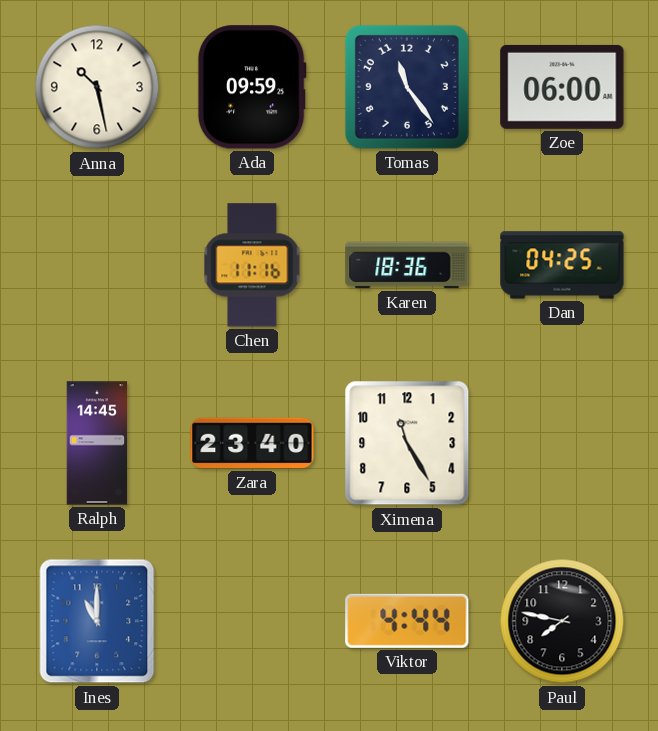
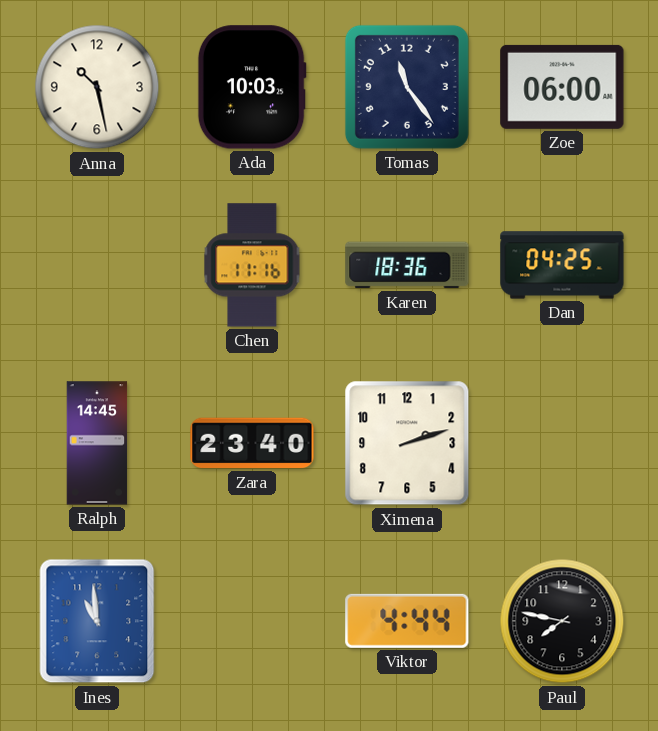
Ada: 09:59 -> 10:03 (252, 87)
Ximena: 11:25 -> 2:12 (407, 443)
Ines: 11:00 -> 10:59 (97, 621)
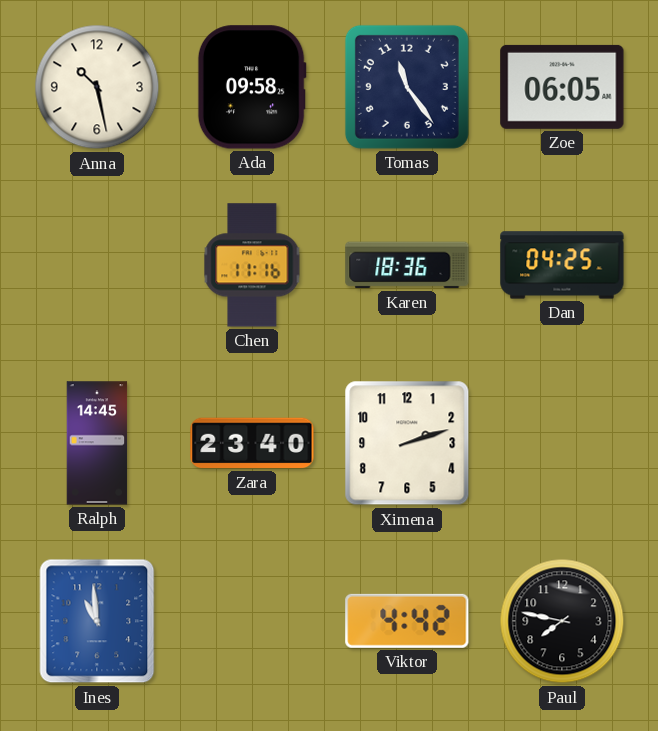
Ada: 10:03 -> 09:58 (252, 87)
Zoe: 06:00 -> 06:05 (562, 87)
Viktor: 4:44 -> 4:42 (407, 621)
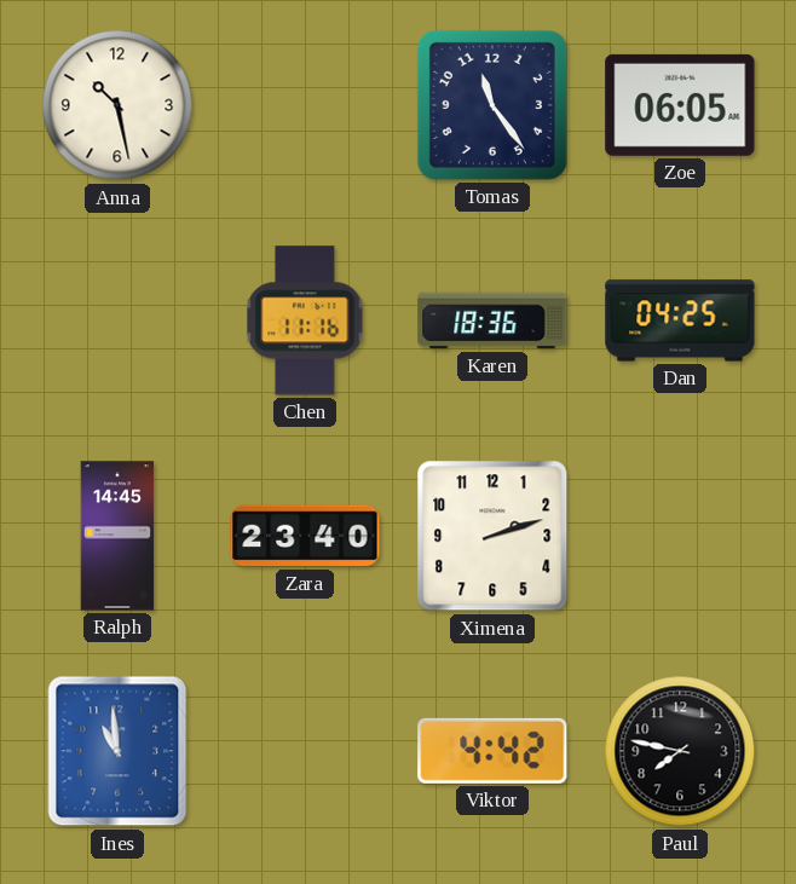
Ada: 09:58 -> none (252, 87)
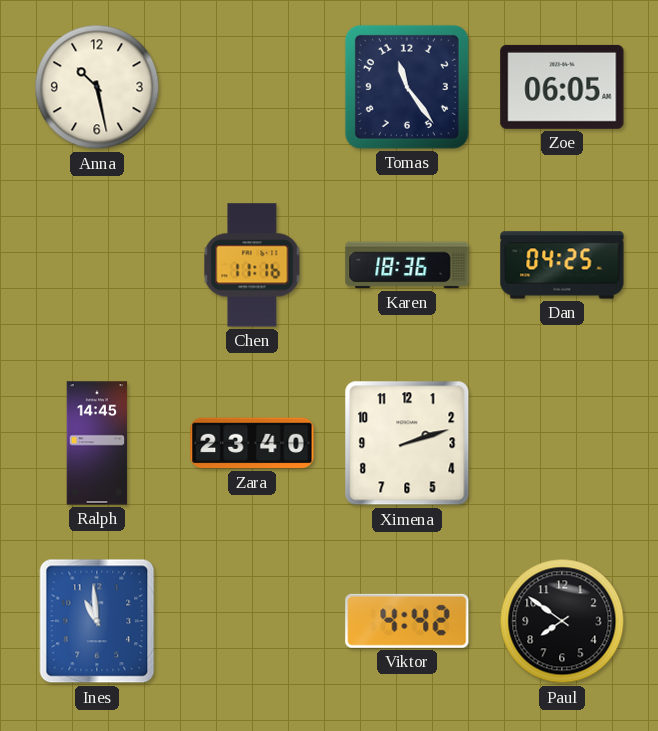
Paul: 7:47 -> 7:51 (562, 621)
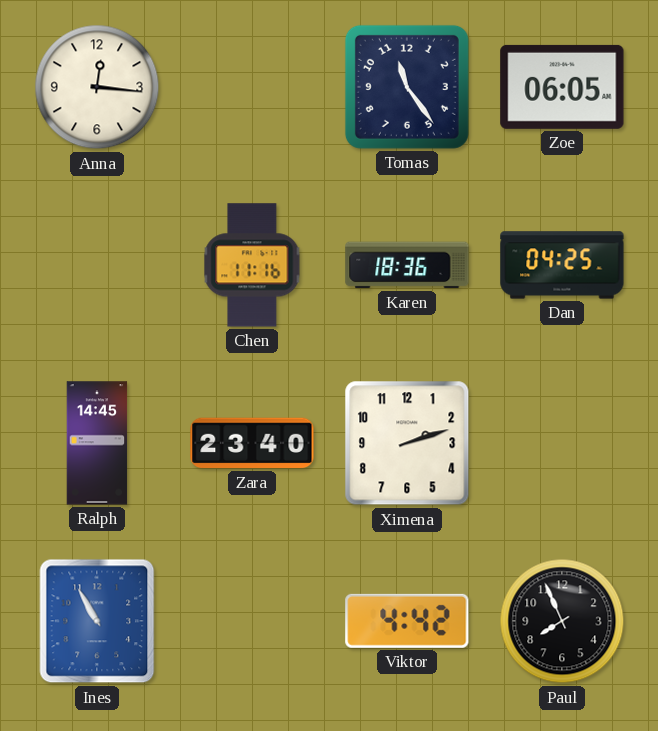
Anna: 10:28 -> 12:16 (97, 87)
Ines: 10:59 -> 10:55 (97, 621)
Paul: 7:51 -> 7:56 (562, 621)
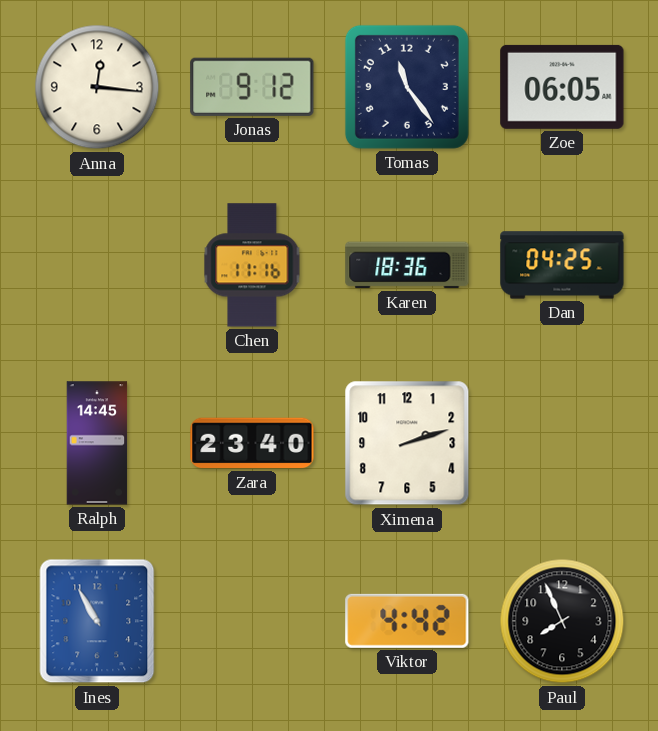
Jonas: none -> 9:12 (252, 87)
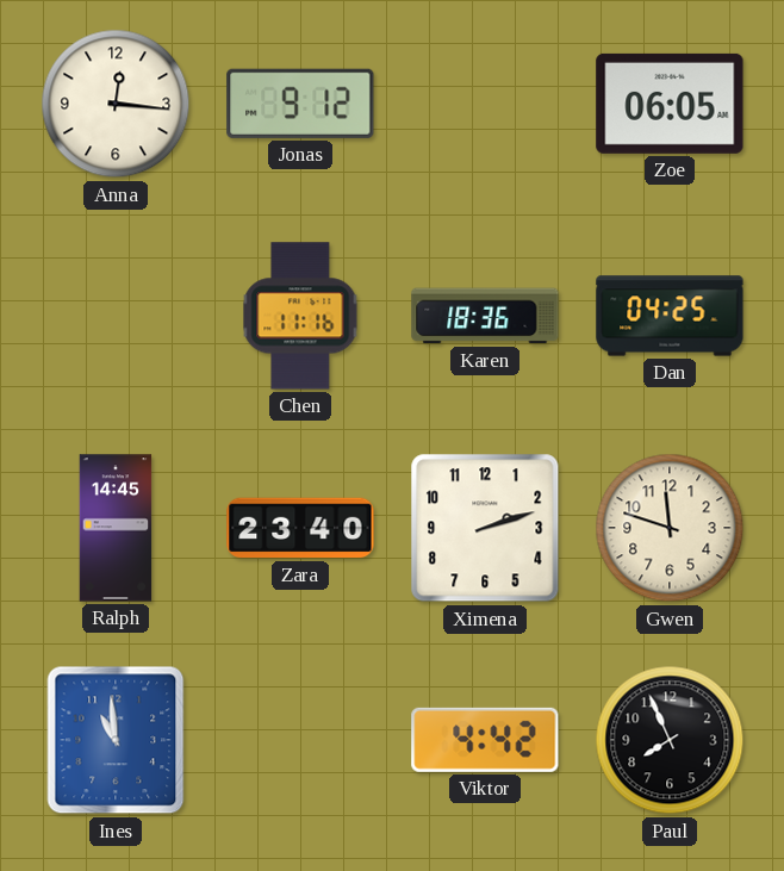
Tomas: 11:24 -> none (407, 87)
Gwen: none -> 11:48 (670, 528)
Ines: 10:55 -> 10:59 (116, 740)
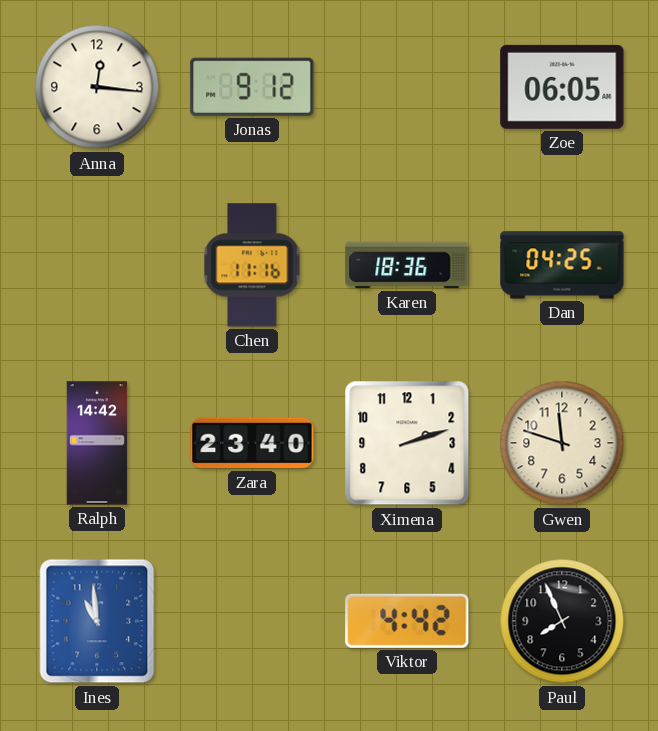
Ralph: 14:45 -> 14:42 (97, 443)
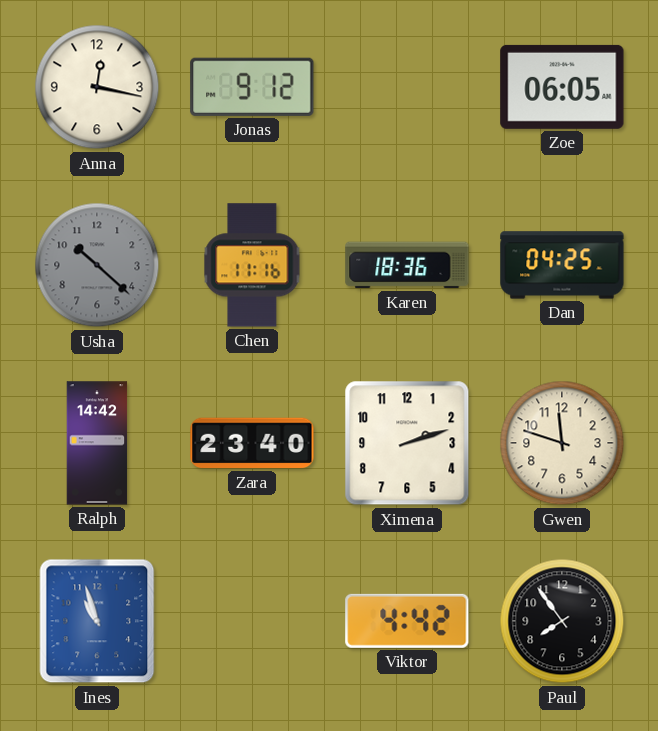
Anna: 12:16 -> 12:17 (97, 87)
Usha: none -> 10:22 (97, 265)
Ines: 10:59 -> 10:57 (97, 621)
Paul: 7:56 -> 7:54 (562, 621)
